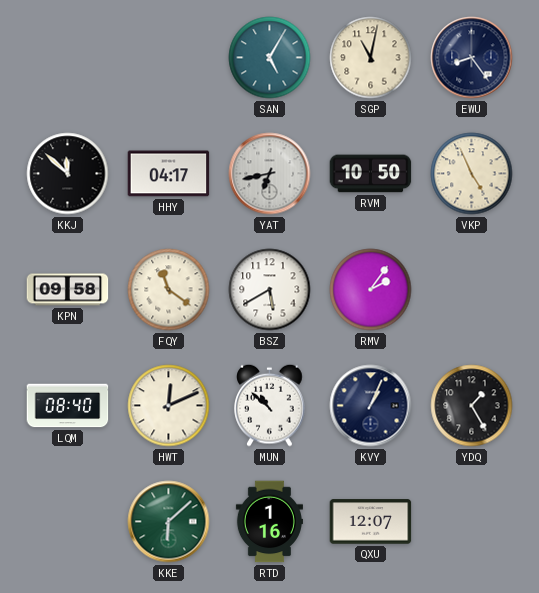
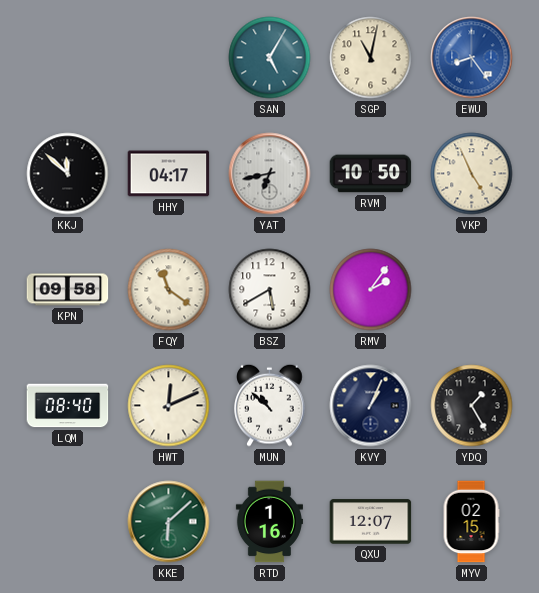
EWU dial: navy -> blue (472, 58)
MYV: none -> 02:15 (471, 522)
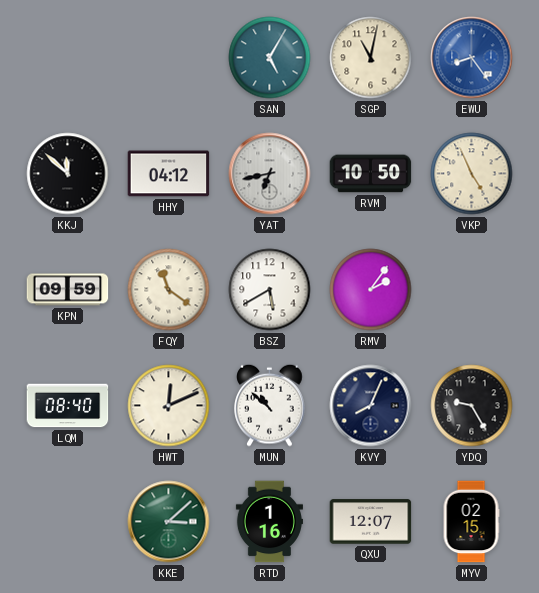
HHY: 04:17 -> 04:12 (169, 174)
KPN: 09:58 -> 09:59 (68, 290)
KVY: 1:04 -> 8:04 (371, 406)
YDQ: 1:25 -> 9:25 (472, 406)
KKE: 6:08 -> 3:08 (169, 522)
